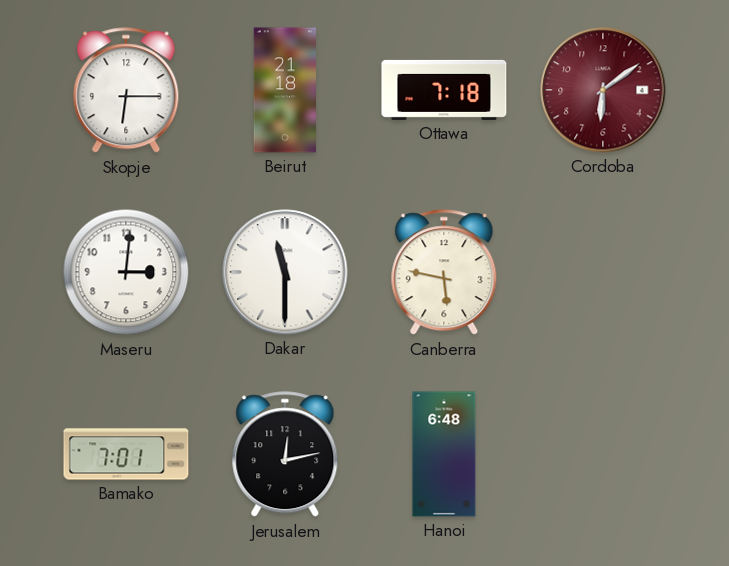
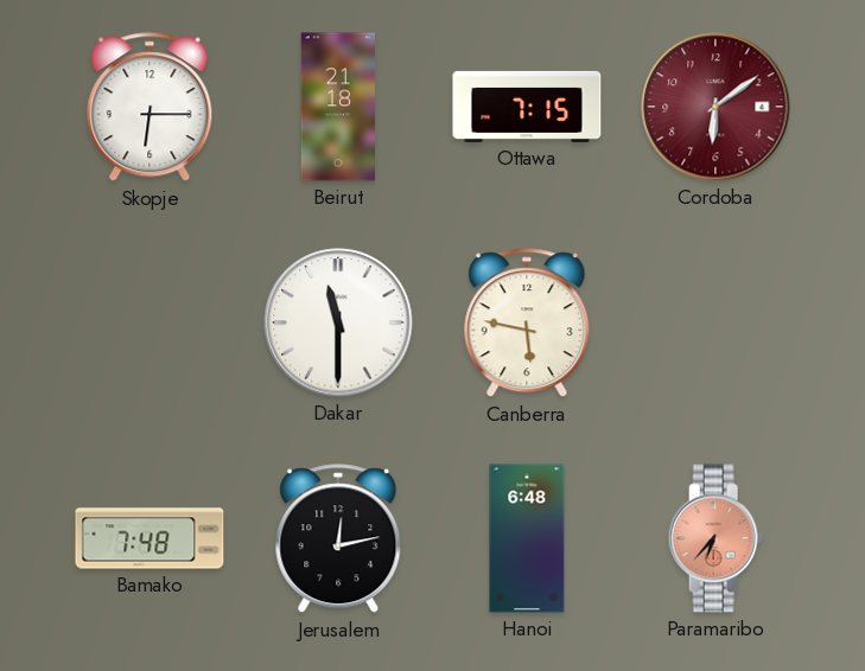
Ottawa: 7:18 -> 7:15 (527, 107)
Maseru: 3:01 -> none (126, 272)
Bamako: 7:01 -> 7:48 (150, 538)
Paramaribo: none -> 6:37 (715, 538)
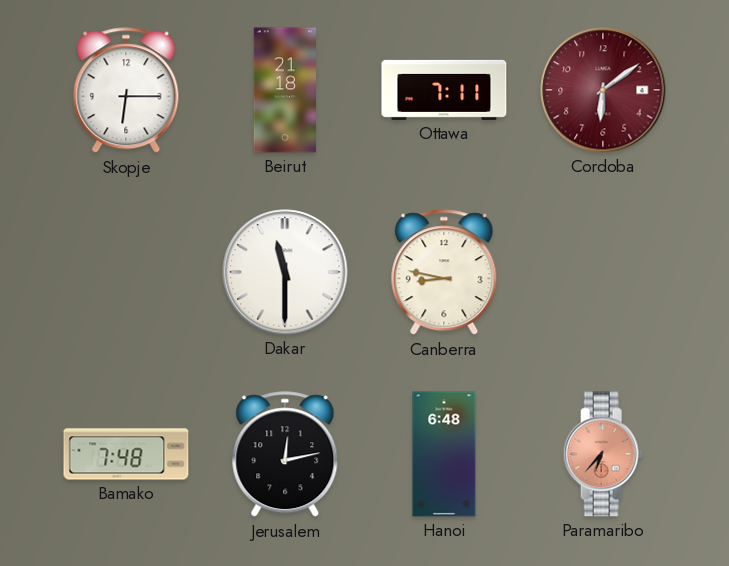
Ottawa: 7:15 -> 7:11 (444, 90)
Canberra: 5:47 -> 8:47 (444, 273)
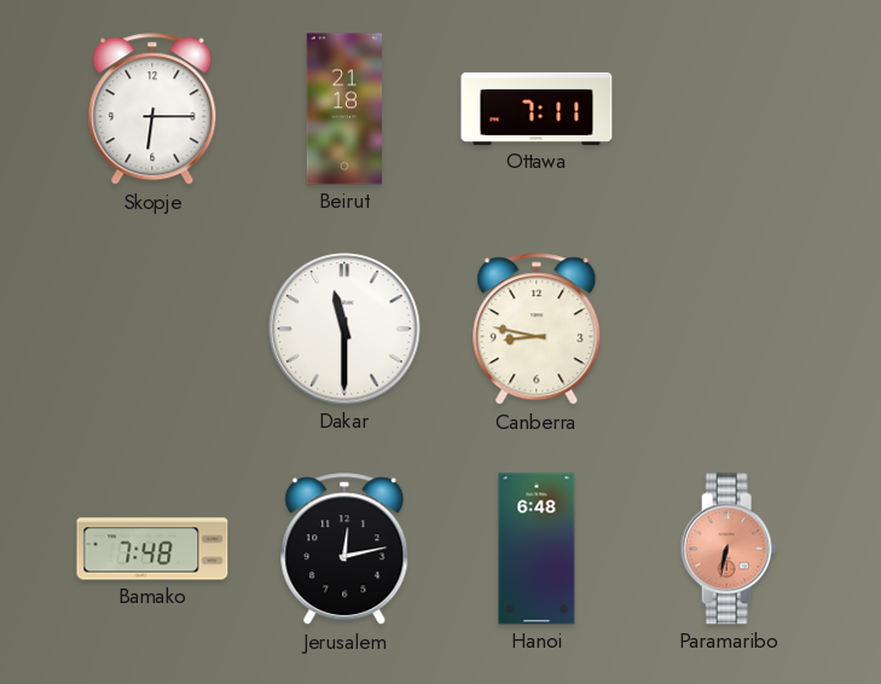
Cordoba: 6:09 -> none (603, 90)
Paramaribo: 6:37 -> 6:32 (729, 549)
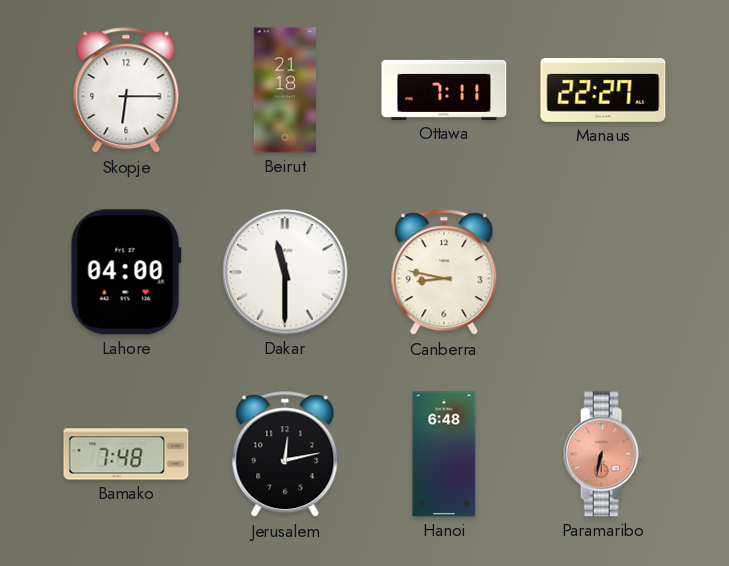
Manaus: none -> 22:27 (603, 91)
Lahore: none -> 04:00 (126, 272)
